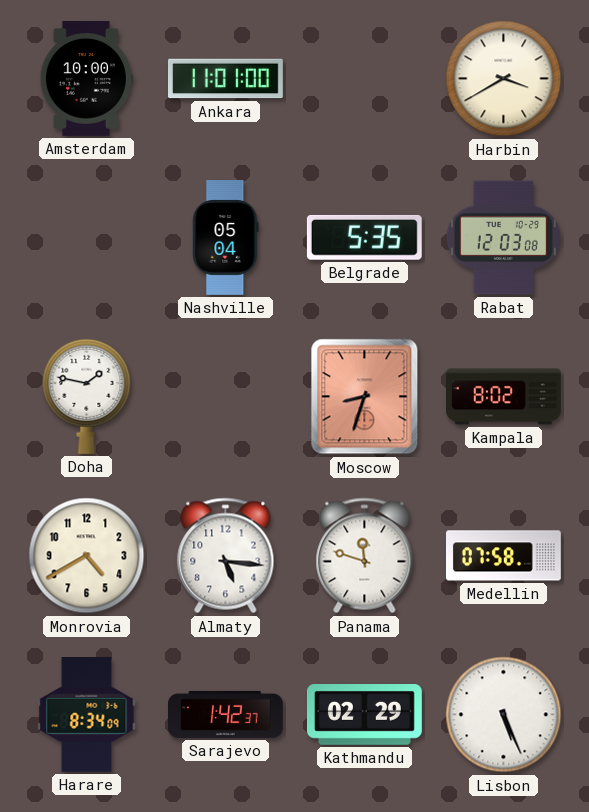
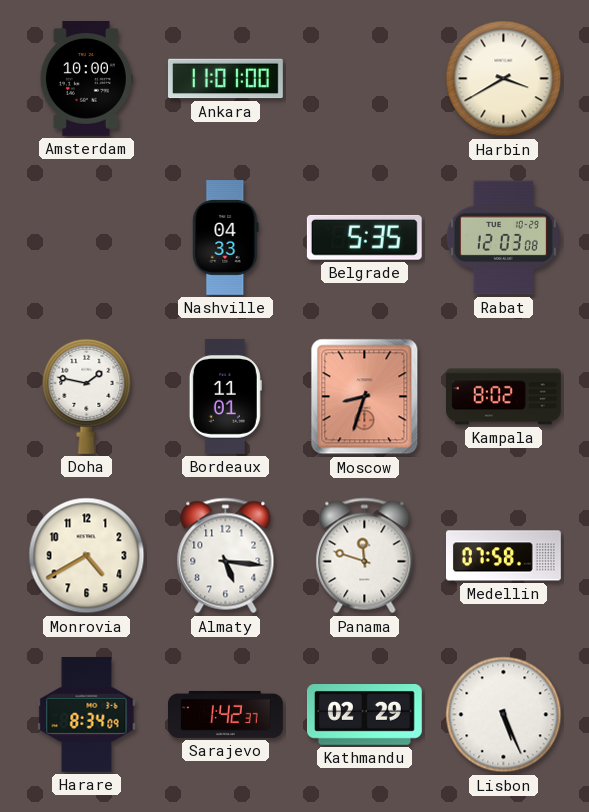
Nashville: 05:04 -> 04:33 (226, 238)
Bordeaux: none -> 11:01 (225, 397)
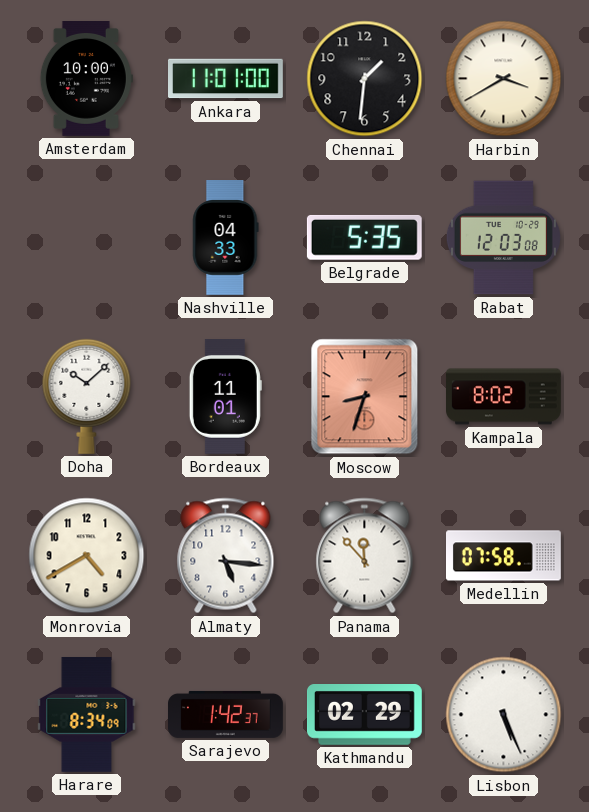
Chennai: none -> 1:31 (365, 79)
Doha: 1:47 -> 10:08 (87, 396)
Panama: 11:48 -> 11:53 (365, 556)
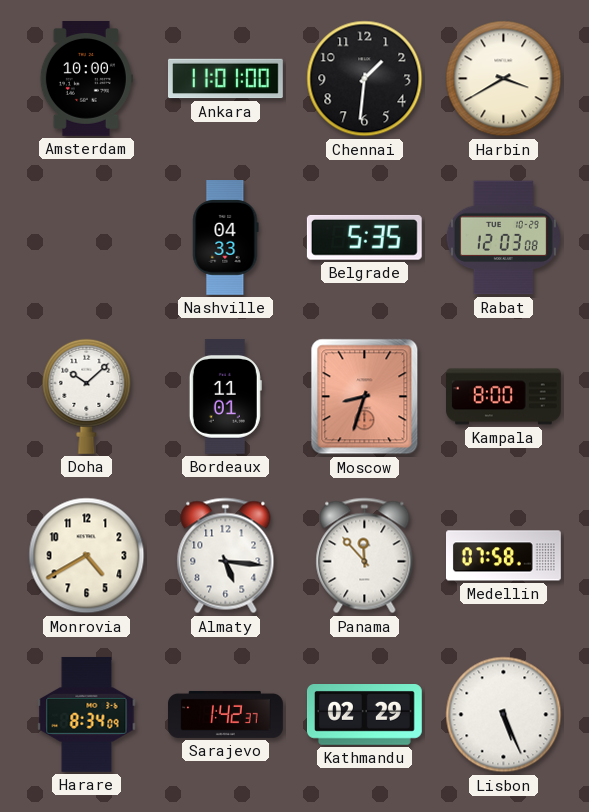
Kampala: 8:02 -> 8:00 (504, 397)
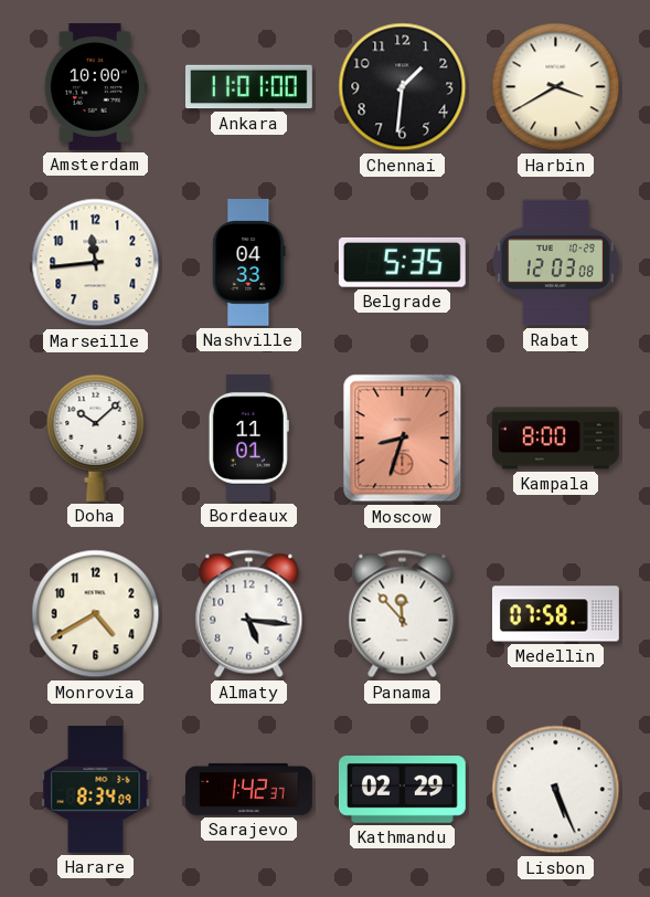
Marseille: none -> 11:44 (96, 263)
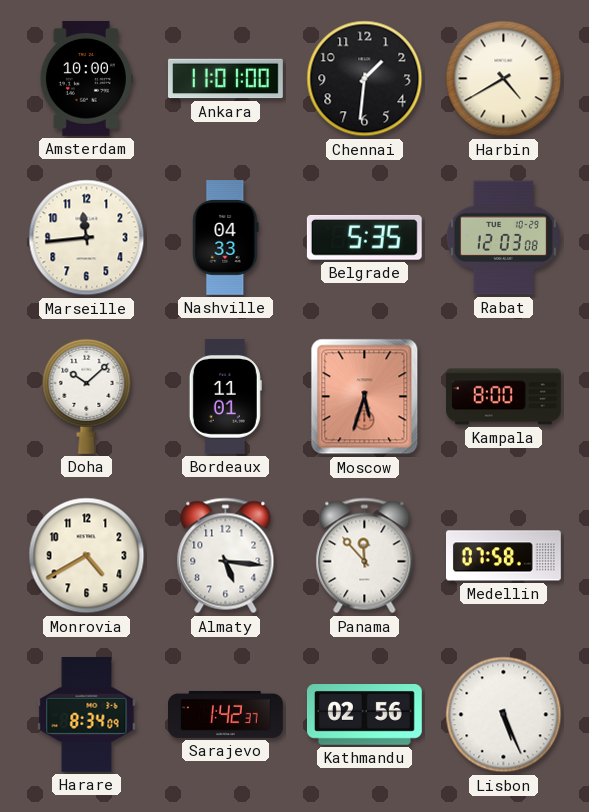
Harbin: 3:40 -> 4:40 (504, 79)
Moscow: 8:33 -> 5:33 (365, 397)
Kathmandu: 02:29 -> 02:56 (365, 715)
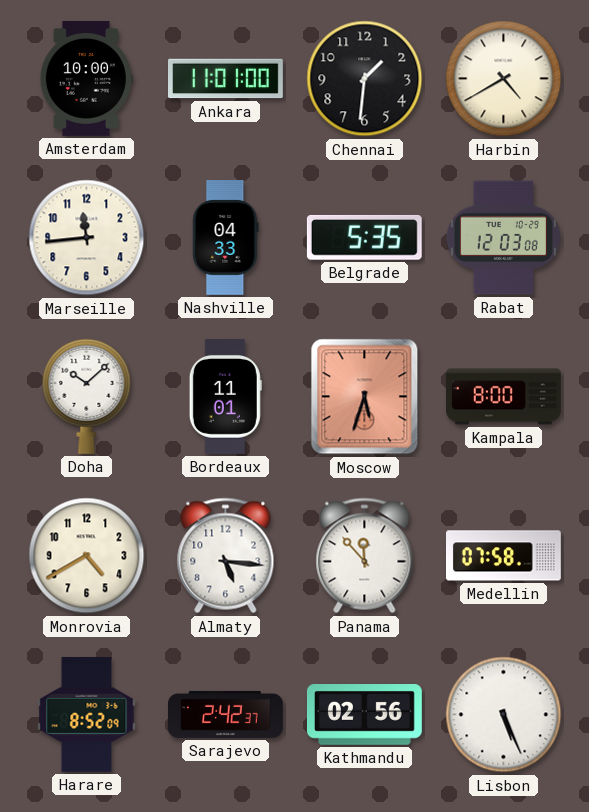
Harare: 8:34 -> 8:52 (87, 714)
Sarajevo: 1:42 -> 2:42 (226, 714)
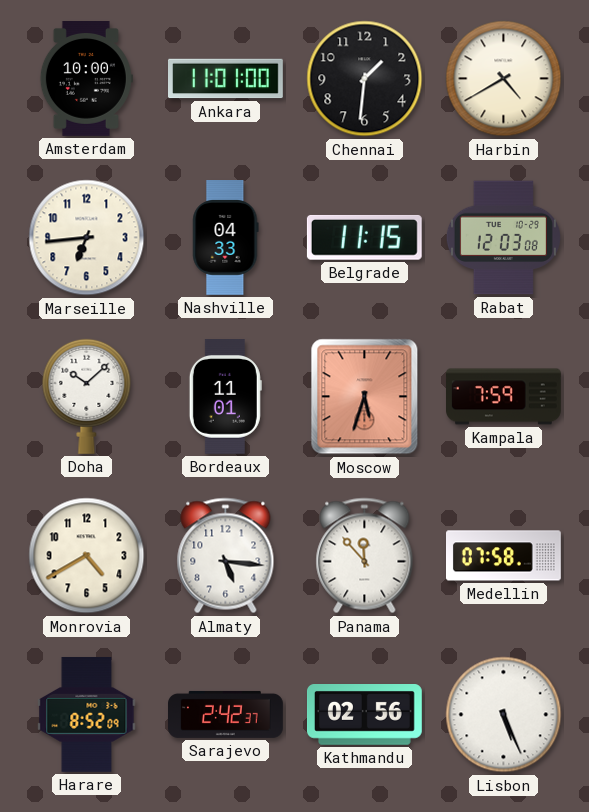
Marseille: 11:44 -> 6:44 (87, 238)
Belgrade: 5:35 -> 11:15 (364, 237)
Kampala: 8:00 -> 7:59 (504, 397)
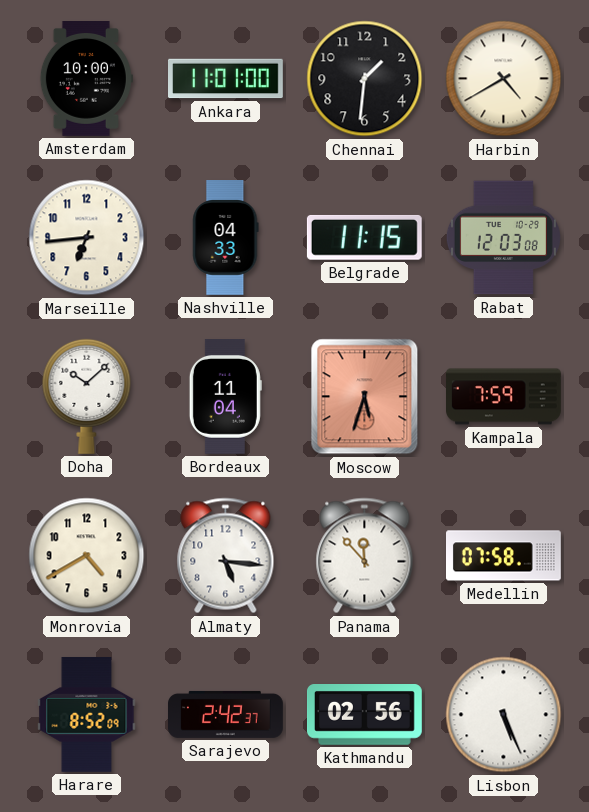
Bordeaux: 11:01 -> 11:04 (225, 397)
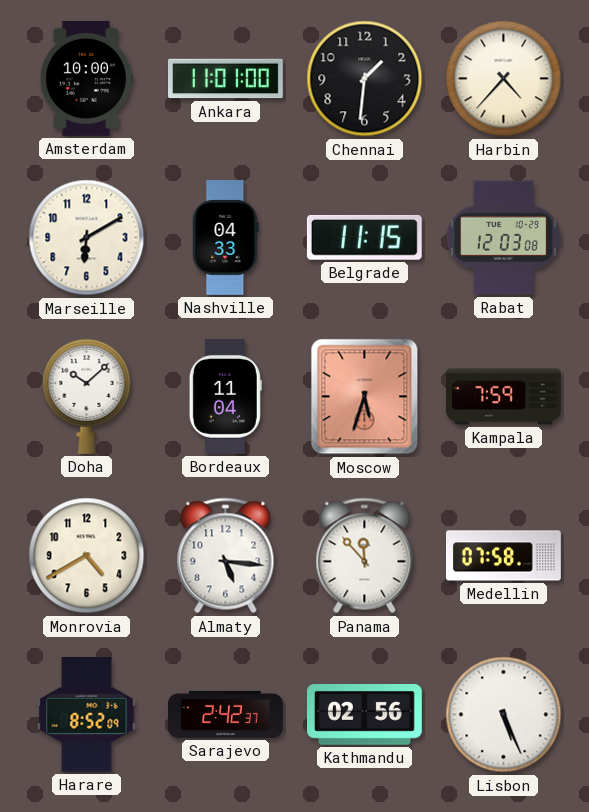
Harbin: 4:40 -> 4:37 (504, 79)
Marseille: 6:44 -> 6:10 (87, 238)
